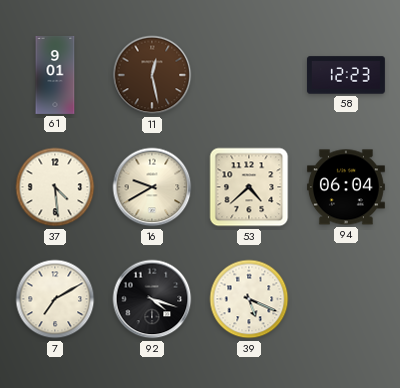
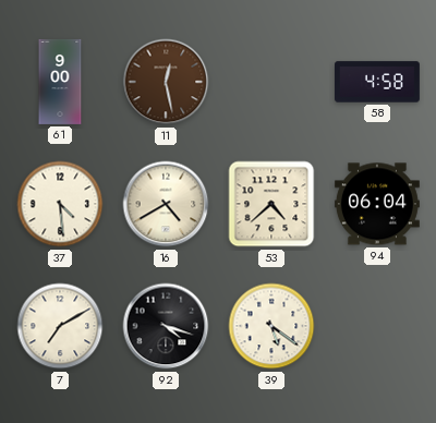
61: 9:01 -> 9:00 (60, 82)
58: 12:23 -> 4:58 (377, 82)
16: 9:40 -> 4:40 (166, 204)
39: 5:19 -> 5:21 (271, 326)
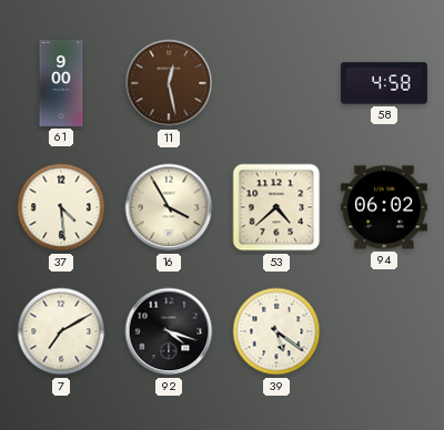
16: 4:40 -> 3:55 (169, 207)
94: 06:04 -> 06:02 (384, 207)
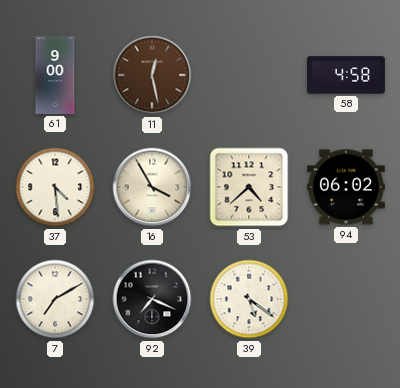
92: 4:18 -> 7:19 (152, 299)
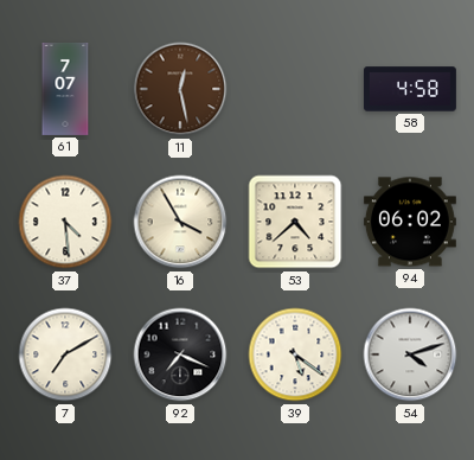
61: 9:00 -> 7:07 (65, 89)
54: none -> 4:12 (410, 354)
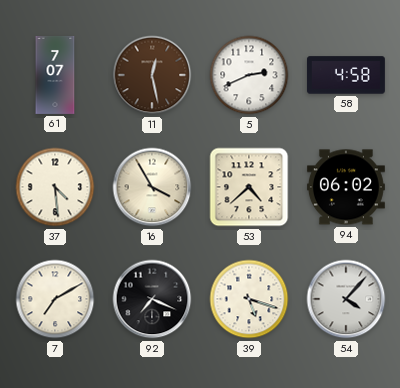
5: none -> 2:41 (249, 75)
39: 5:21 -> 5:18 (249, 299)
54: 4:12 -> 4:07 (346, 299)
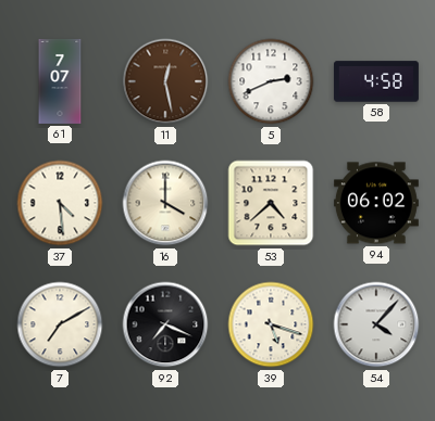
16: 3:55 -> 4:00 (165, 203)
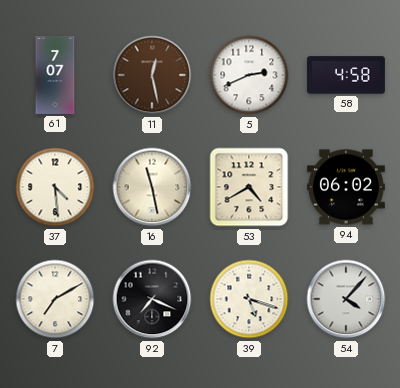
16: 4:00 -> 11:28 (152, 187)
53: 4:38 -> 4:40 (249, 187)
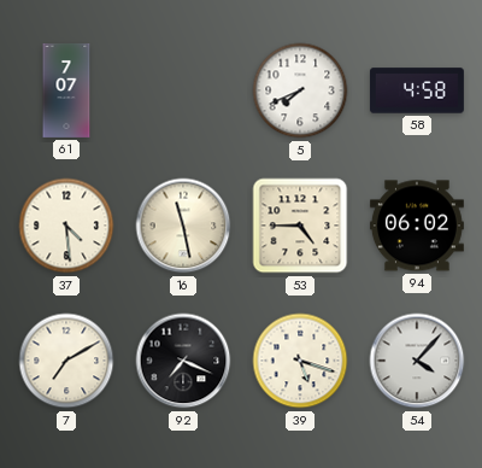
11: 12:28 -> none (152, 75)
5: 2:41 -> 7:41 (300, 90)
53: 4:40 -> 4:45 (300, 226)
